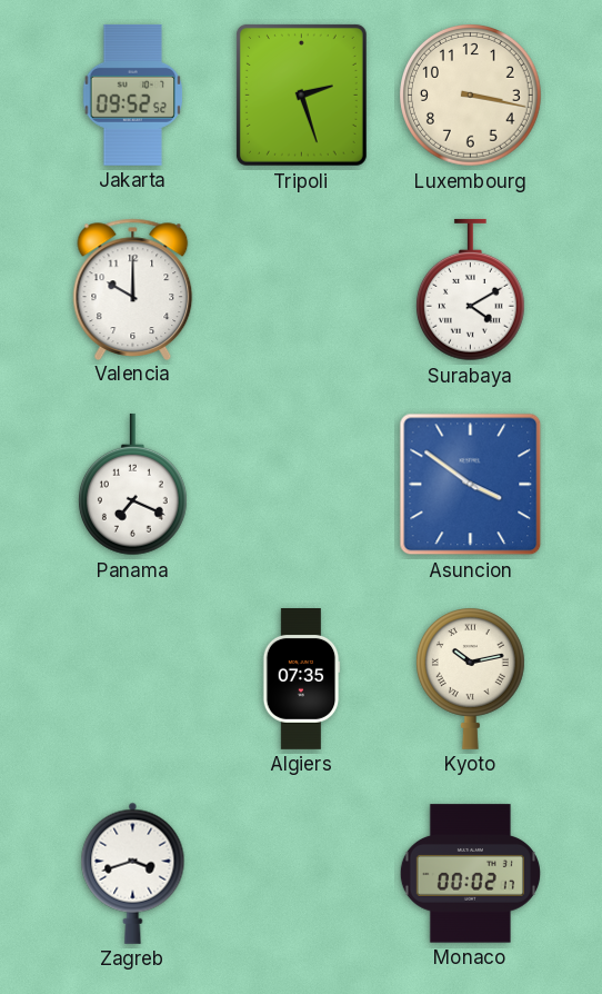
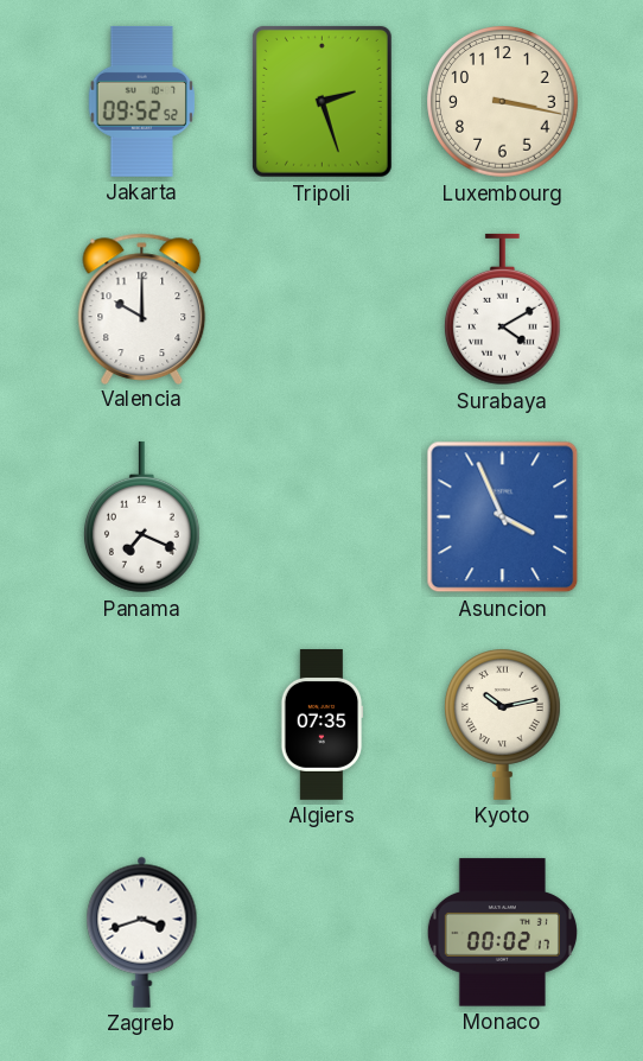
Asuncion: 3:51 -> 3:56 (503, 517)
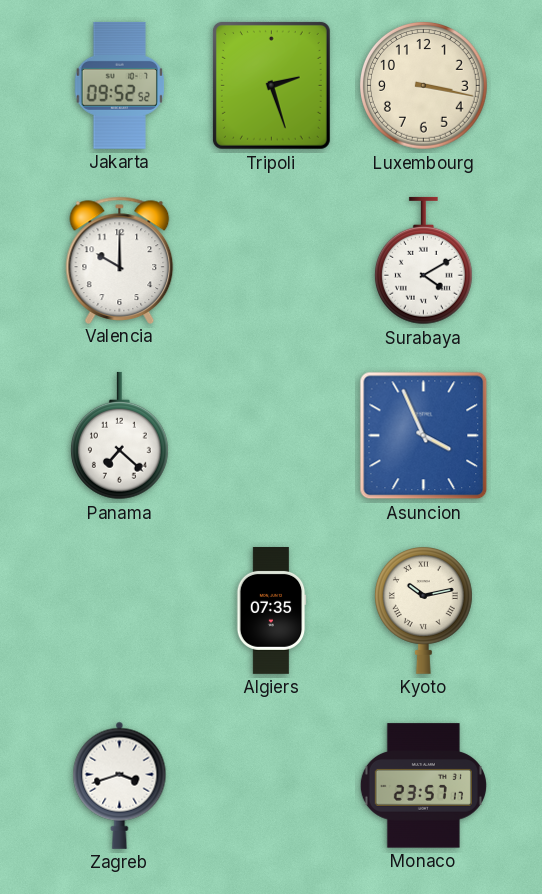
Panama: 7:19 -> 7:22 (119, 436)
Monaco: 00:02 -> 23:57 (423, 786)
